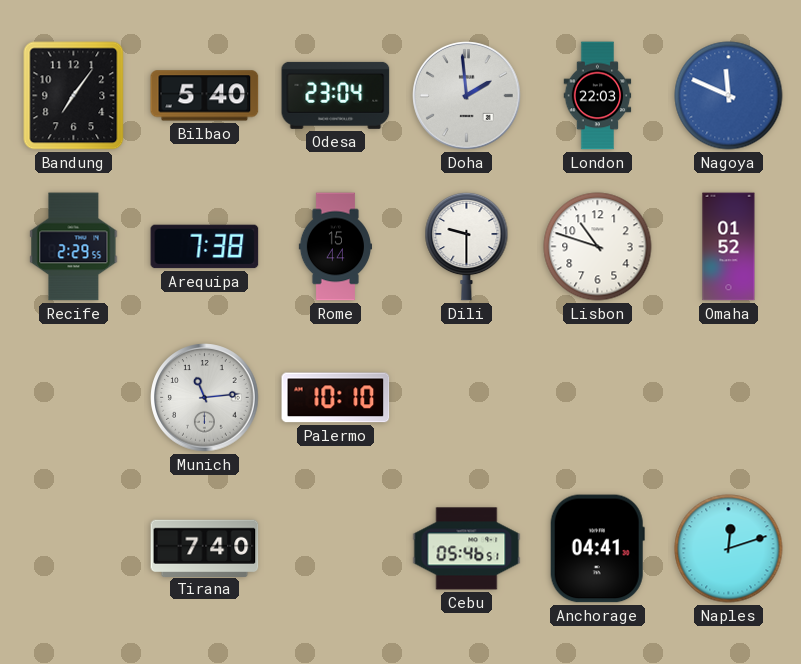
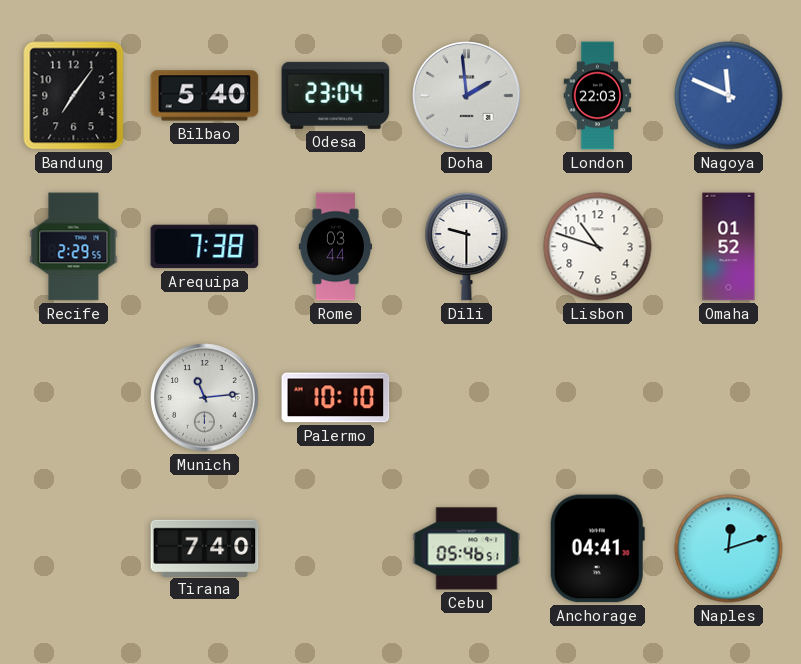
Rome: 15:44 -> 03:44 (335, 247)
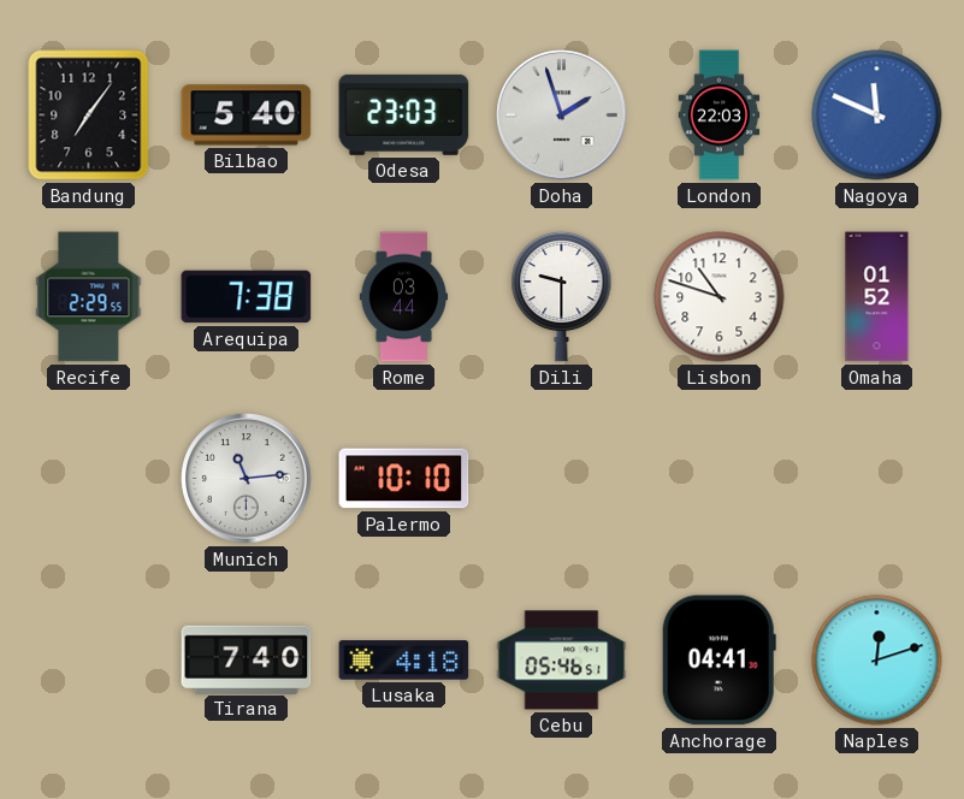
Odesa: 23:04 -> 23:03 (404, 114)
Doha: 1:59 -> 1:57 (562, 116)
Lusaka: none -> 4:18 (404, 661)
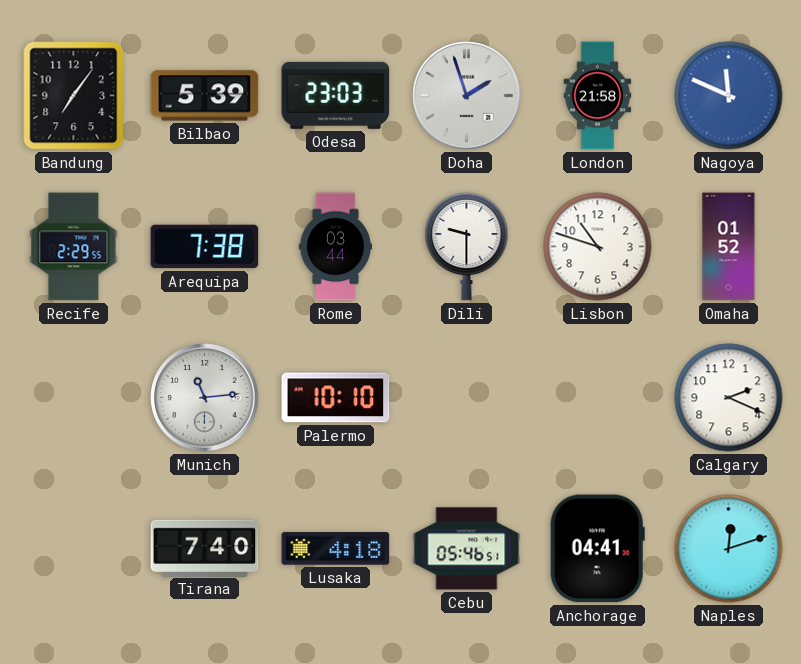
Bilbao: 5:40 -> 5:39 (205, 96)
London: 22:03 -> 21:58 (598, 96)
Calgary: none -> 2:19 (729, 398)
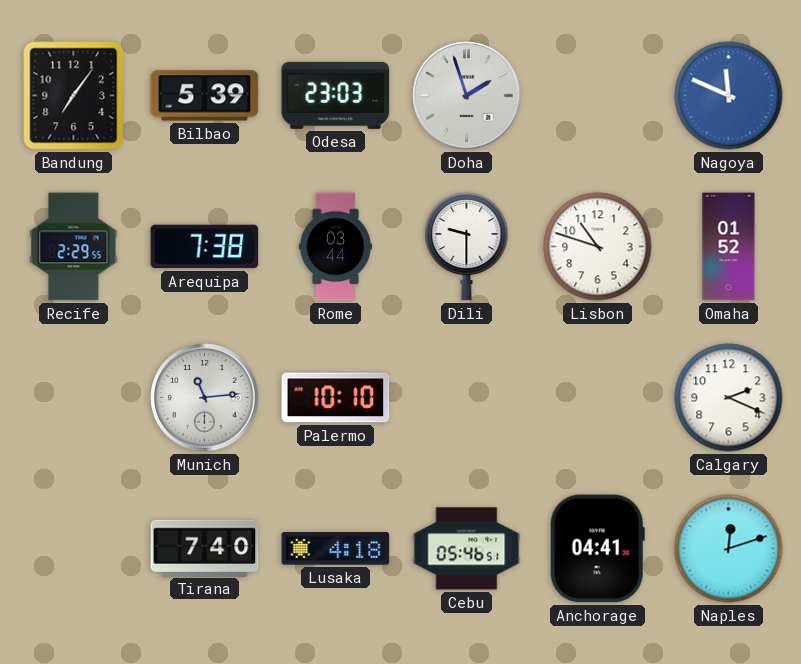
London: 21:58 -> none (598, 96)
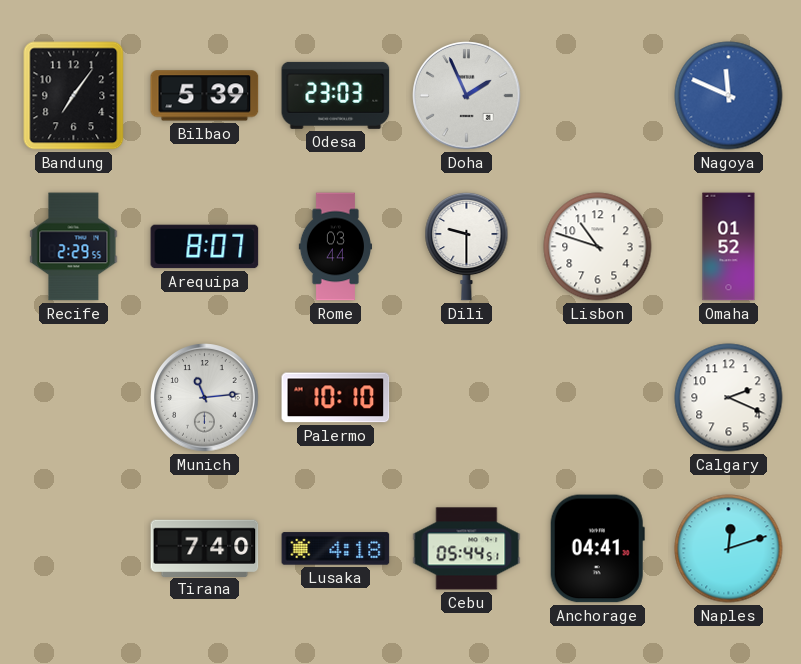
Doha: 1:57 -> 1:56 (467, 96)
Arequipa: 7:38 -> 8:07 (205, 247)
Cebu: 05:46 -> 05:44 (467, 549)
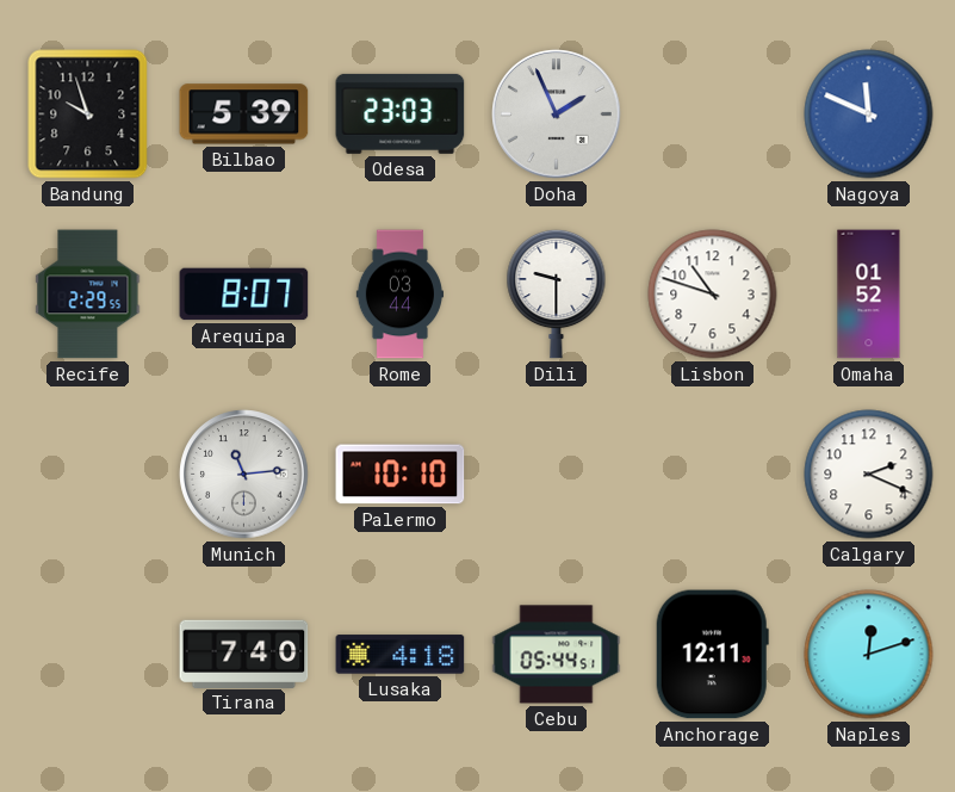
Bandung: 7:06 -> 9:57 (88, 115)
Anchorage: 04:41 -> 12:11 (712, 655)
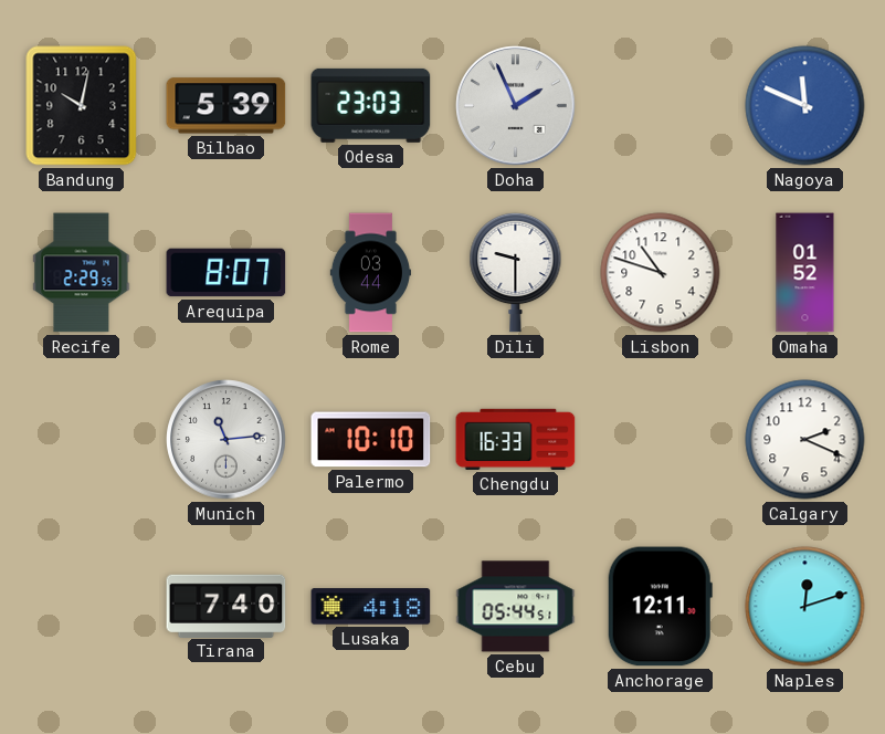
Bandung: 9:57 -> 10:02 (82, 106)
Chengdu: none -> 16:33 (516, 439)
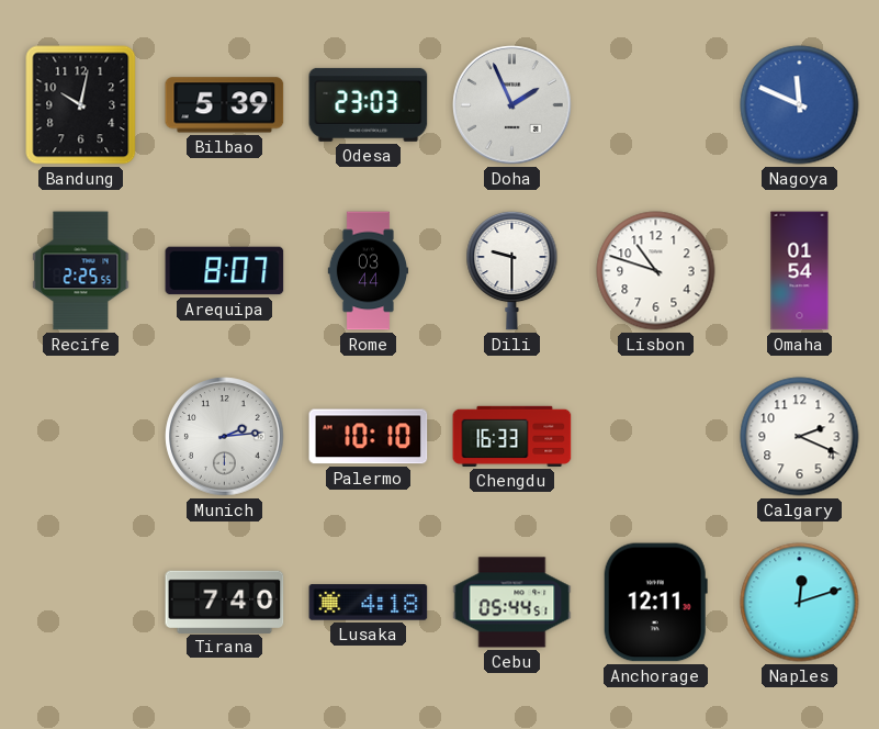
Recife: 2:29 -> 2:25 (81, 271)
Omaha: 01:52 -> 01:54 (800, 271)
Munich: 11:14 -> 2:14 (225, 437)
